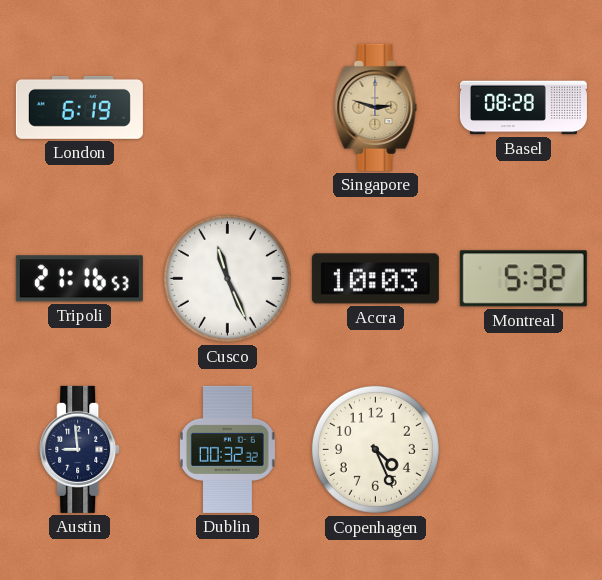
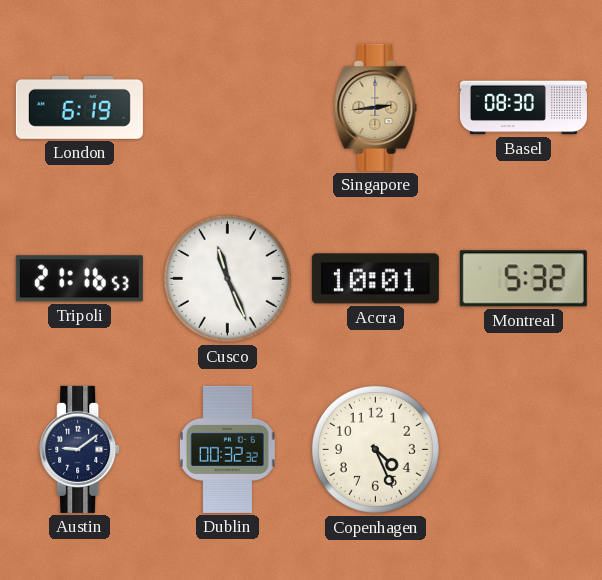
Singapore: 2:48 -> 2:44 (376, 107)
Basel: 08:28 -> 08:30 (523, 108)
Accra: 10:03 -> 10:01 (375, 279)
Austin: 8:59 -> 9:09 (80, 449)
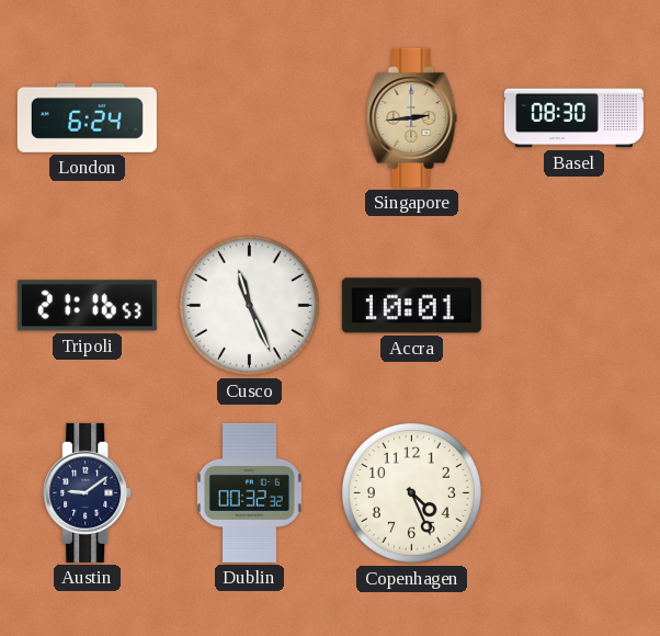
London: 6:19 -> 6:24 (87, 117)
Montreal: 5:32 -> none (523, 279)
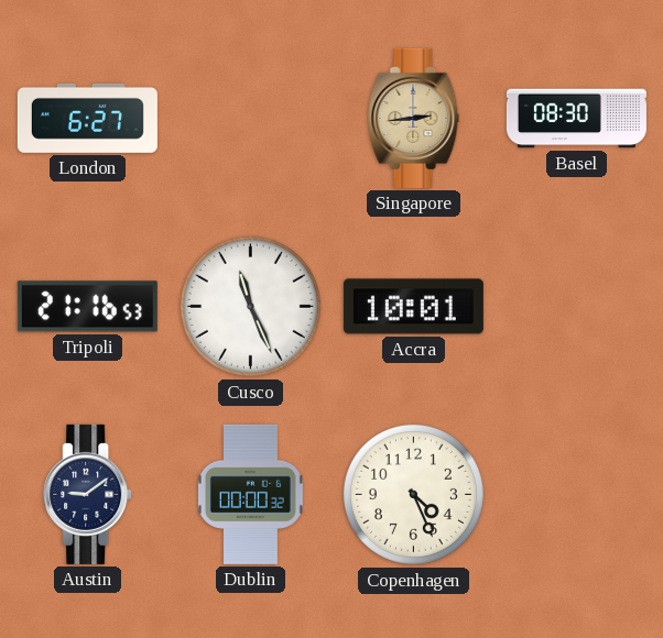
London: 6:24 -> 6:27 (87, 118)
Dublin: 00:32 -> 00:00 (250, 494)
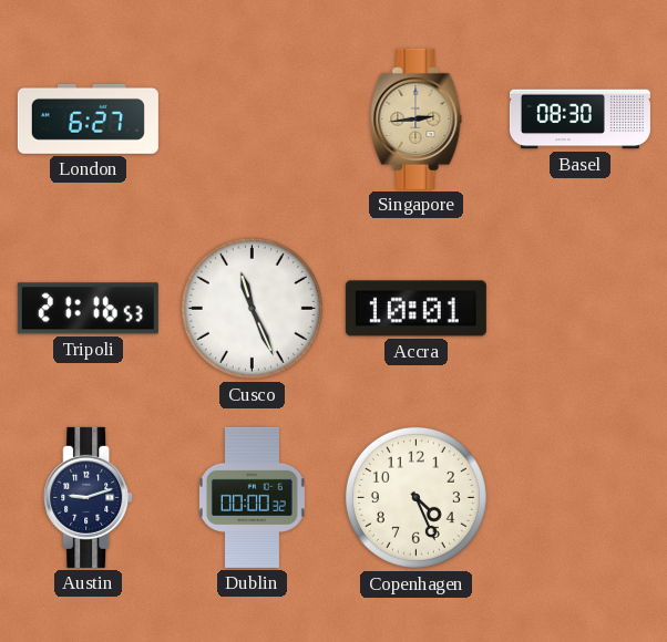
Austin: 9:09 -> 9:12 (89, 497)
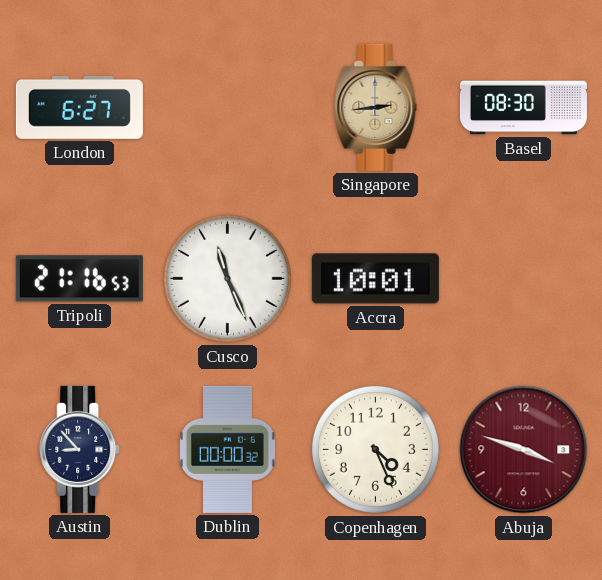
Austin: 9:12 -> 8:53 (80, 449)
Abuja: none -> 3:48 (524, 450)
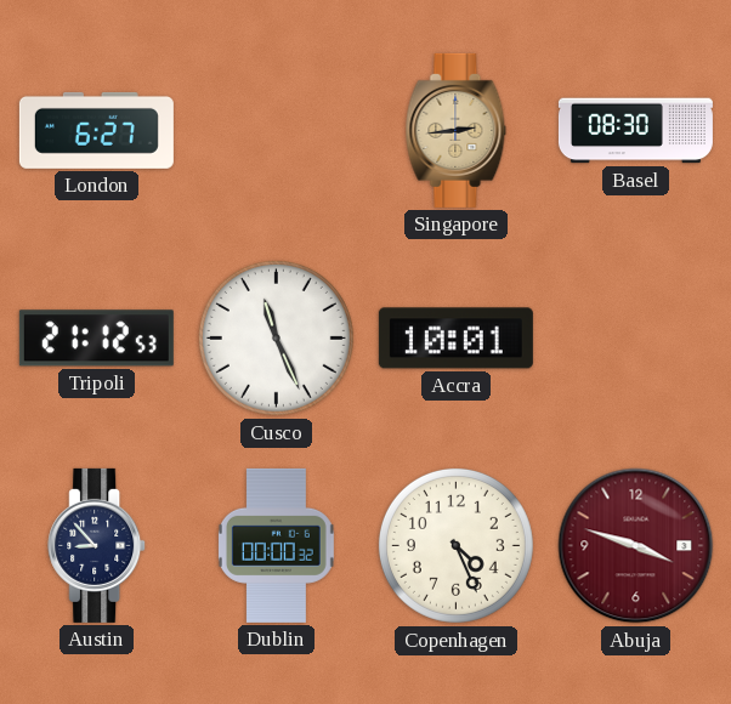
Tripoli: 21:16 -> 21:12 (96, 339)
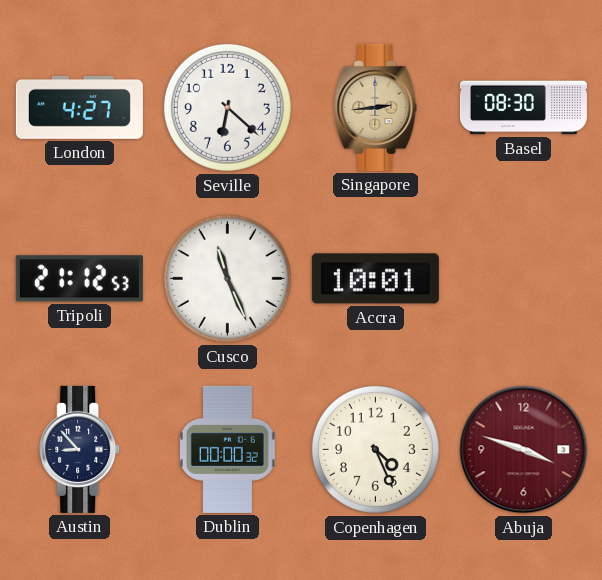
London: 6:27 -> 4:27 (79, 107)
Seville: none -> 6:22 (227, 107)
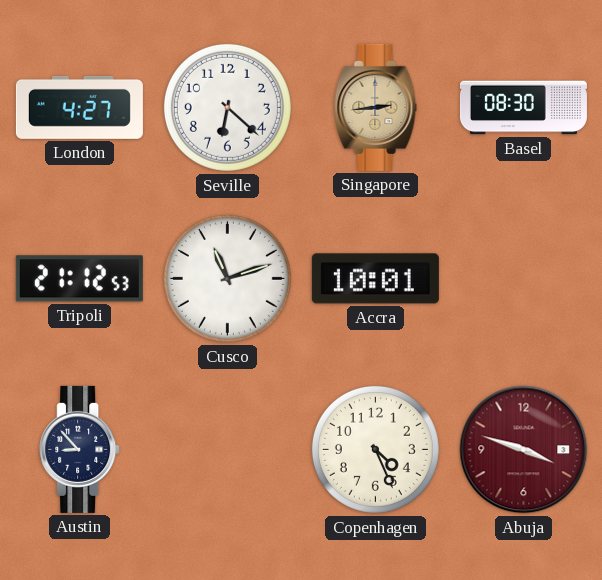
Cusco: 11:26 -> 11:12 (227, 278)
Dublin: 00:00 -> none (227, 449)
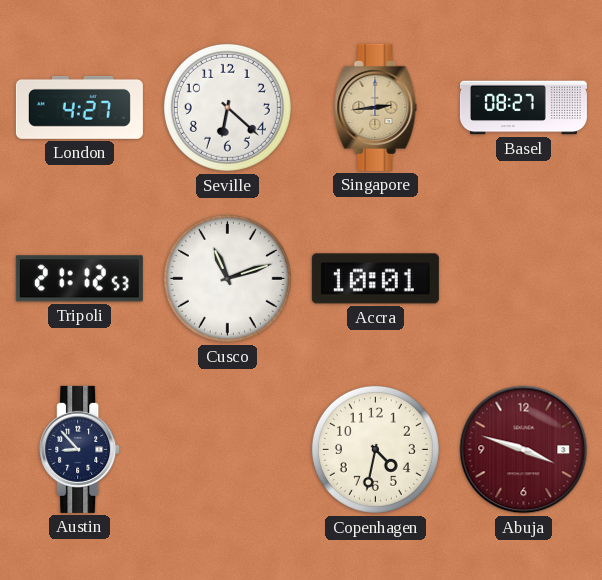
Basel: 08:30 -> 08:27 (523, 108)
Copenhagen: 4:26 -> 4:32 (375, 449)
